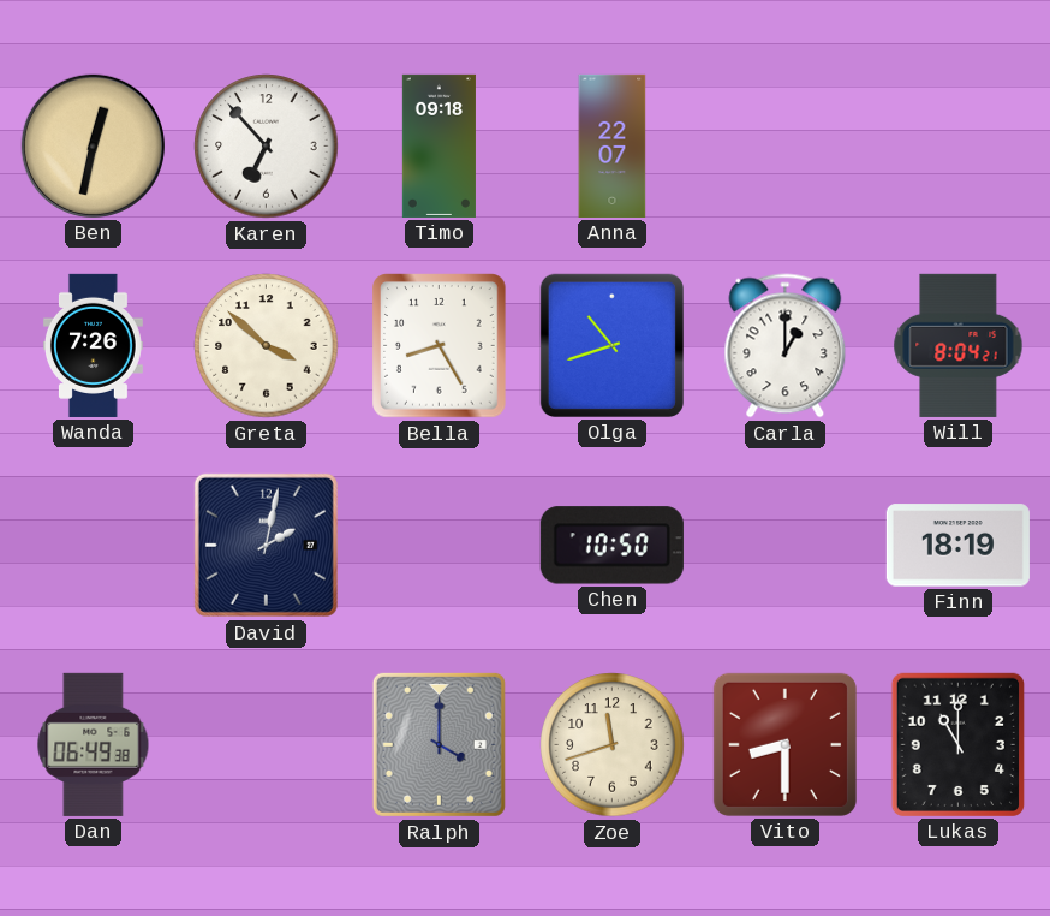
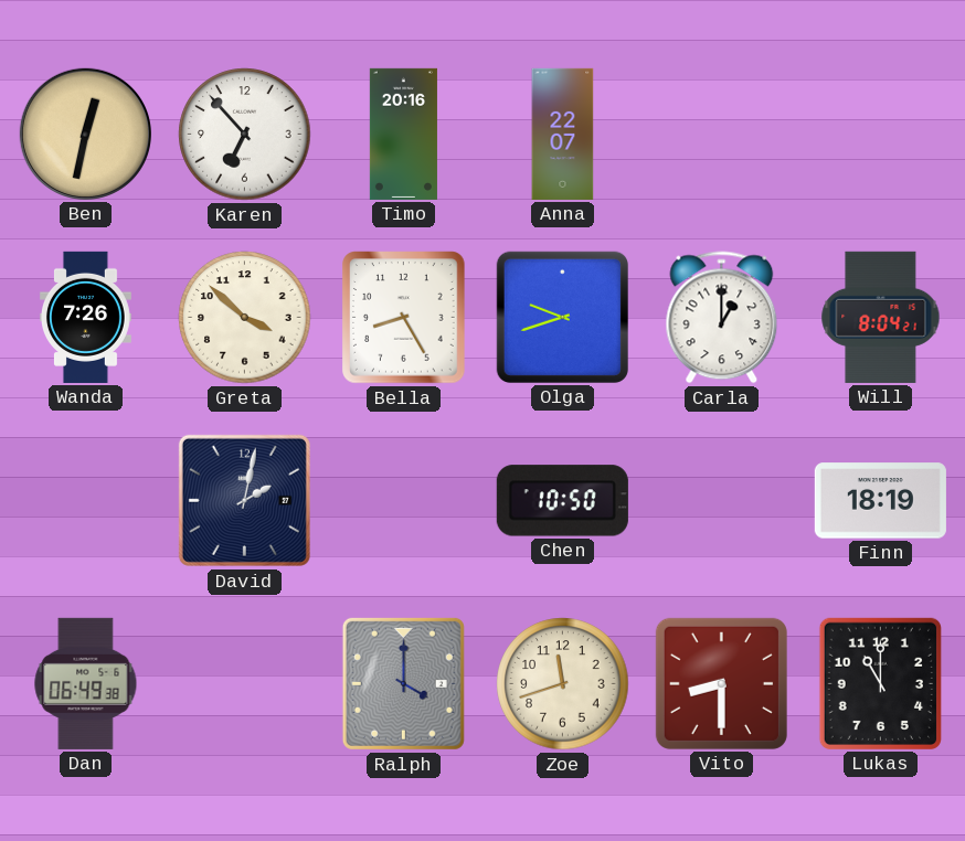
Timo: 09:18 -> 20:16 (403, 134)
Olga: 10:42 -> 9:42 (562, 317)
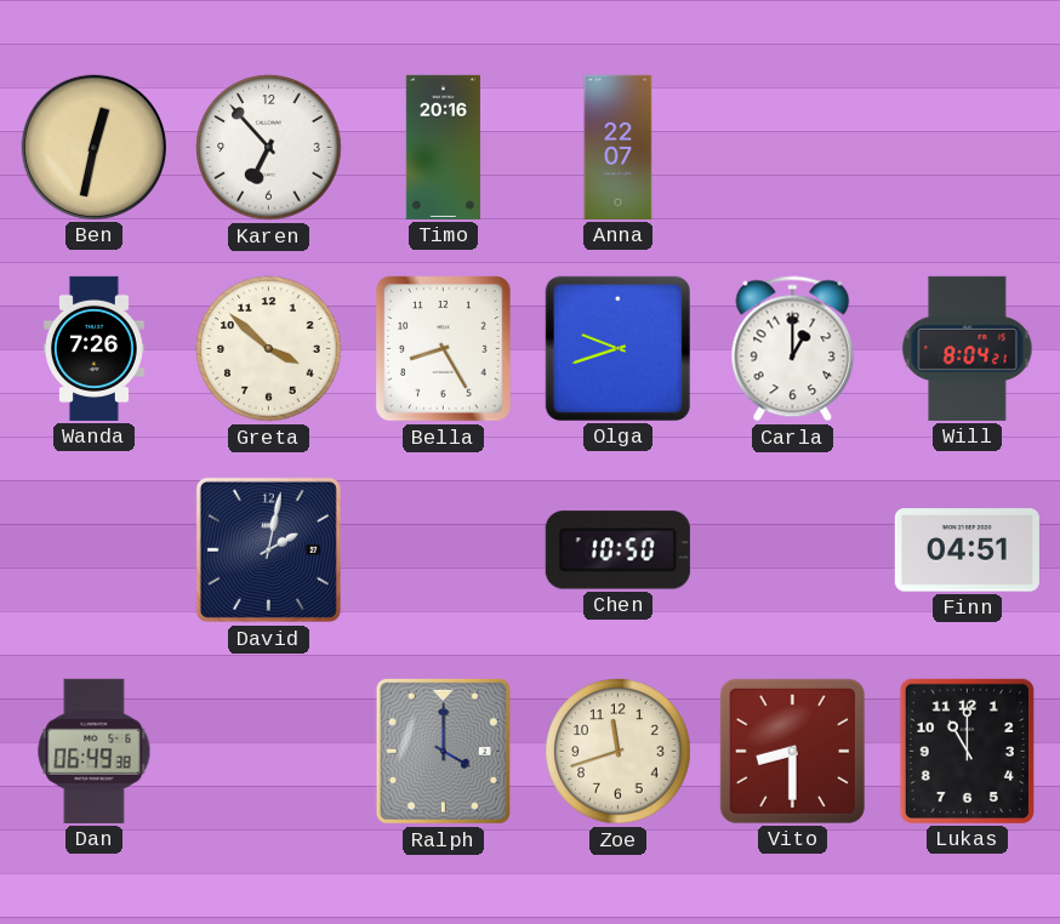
Finn: 18:19 -> 04:51 (967, 551)
